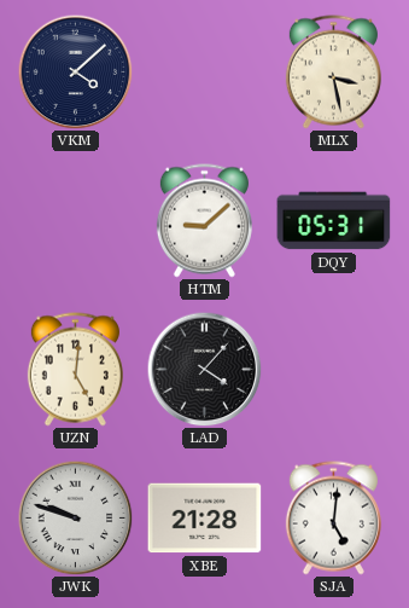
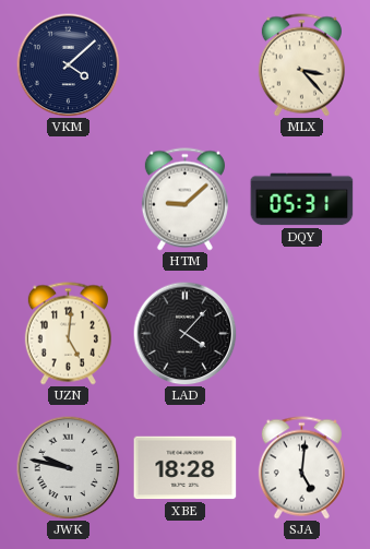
MLX: 3:28 -> 3:23 (301, 65)
JWK: 9:48 -> 9:47 (68, 467)
XBE: 21:28 -> 18:28 (186, 468)
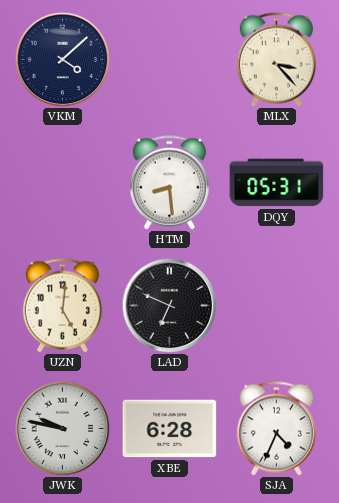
HTM: 9:08 -> 8:29 (169, 183)
LAD: 4:07 -> 6:49 (169, 305)
XBE: 18:28 -> 6:28 (170, 429)
SJA: 5:01 -> 4:34 (276, 429)
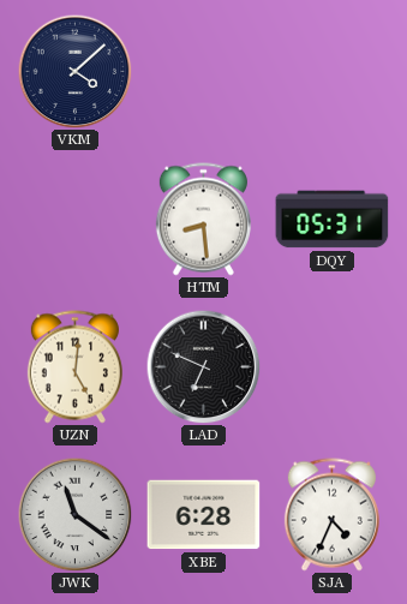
MLX: 3:23 -> none (276, 60)
JWK: 9:47 -> 11:21 (74, 514)
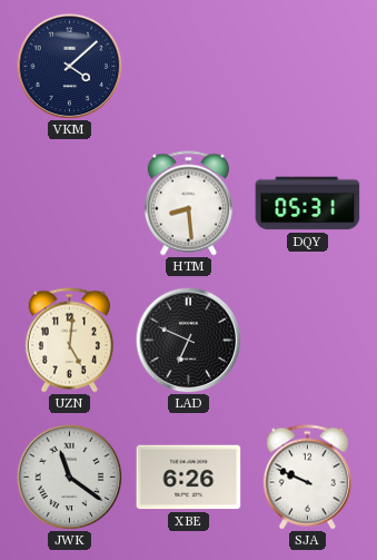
XBE: 6:28 -> 6:26 (189, 478)
SJA: 4:34 -> 9:49 (307, 478)
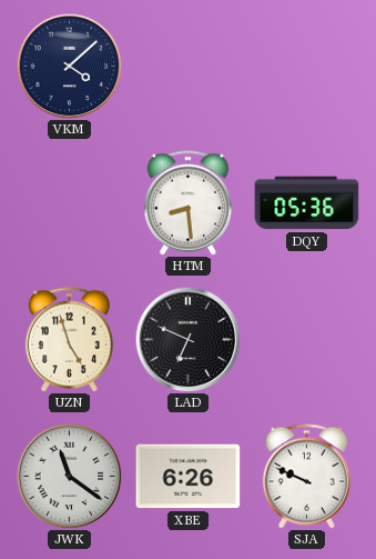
DQY: 05:31 -> 05:36 (307, 203)
UZN: 5:01 -> 4:57 (69, 340)
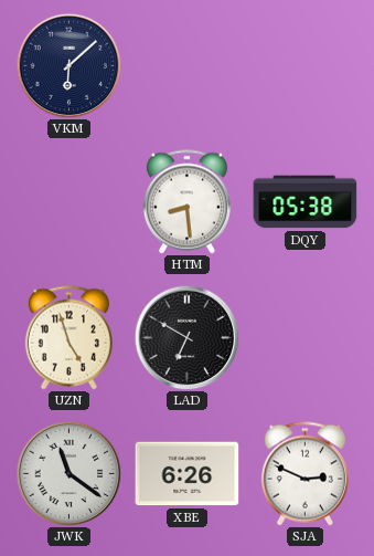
VKM: 4:08 -> 6:08 (68, 65)
DQY: 05:36 -> 05:38 (306, 202)
LAD: 6:49 -> 6:50 (186, 337)
SJA: 9:49 -> 2:49 (304, 474)
